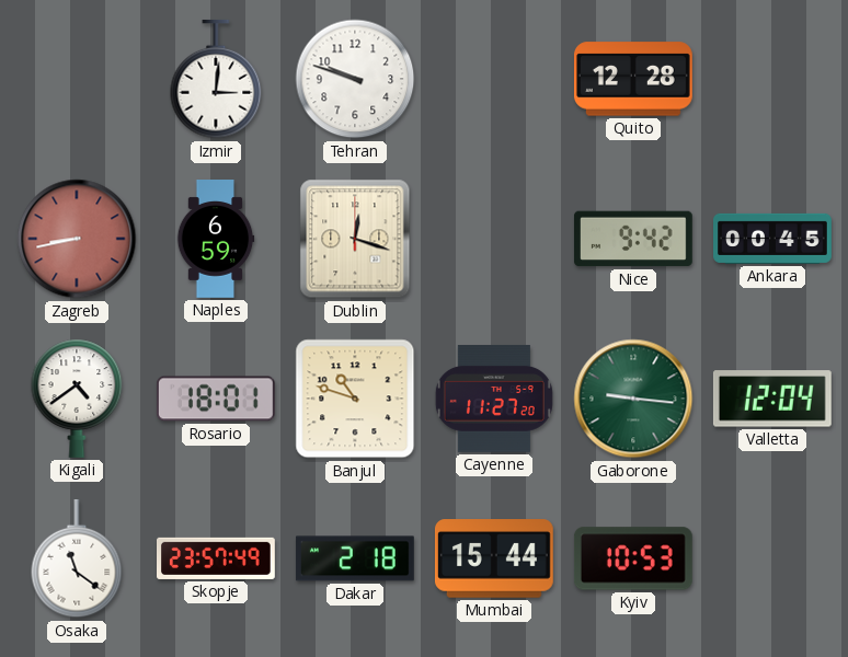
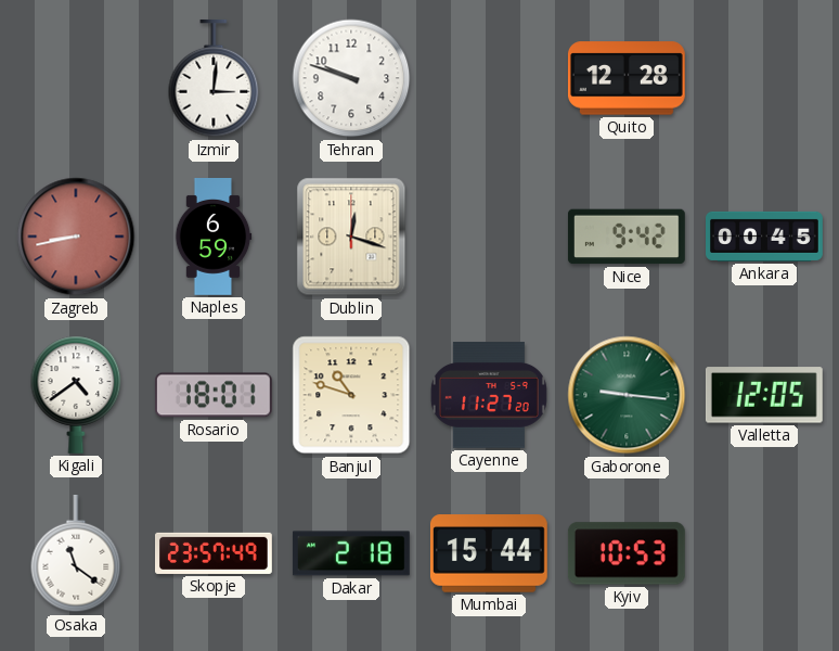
Valletta: 12:04 -> 12:05 (764, 395)
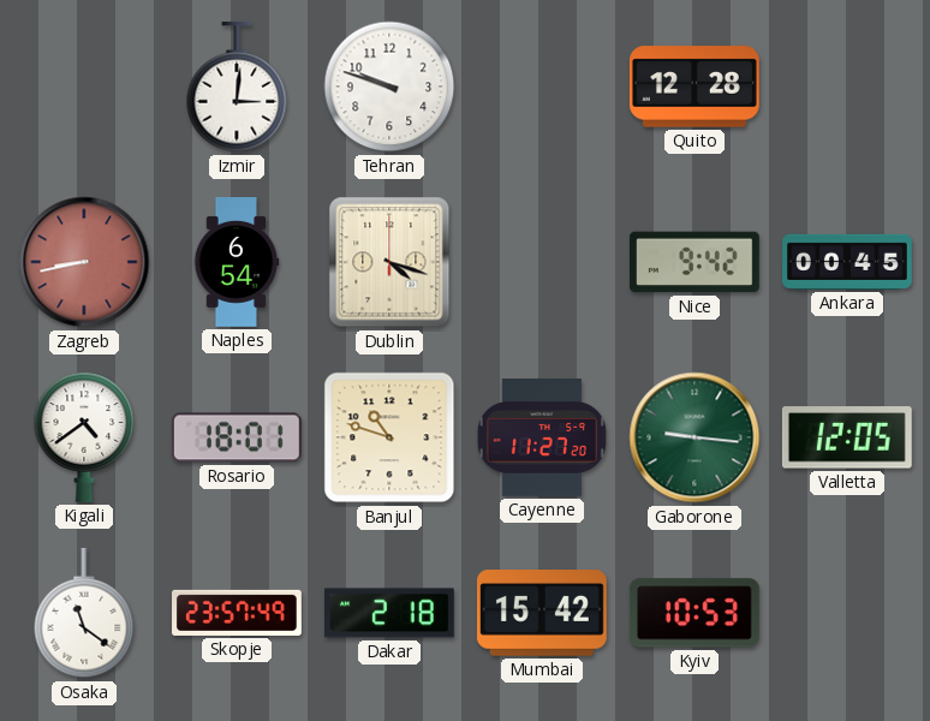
Naples: 6:59 -> 6:54 (237, 263)
Dublin: 12:18 -> 4:18 (389, 262)
Mumbai: 15:44 -> 15:42 (542, 613)
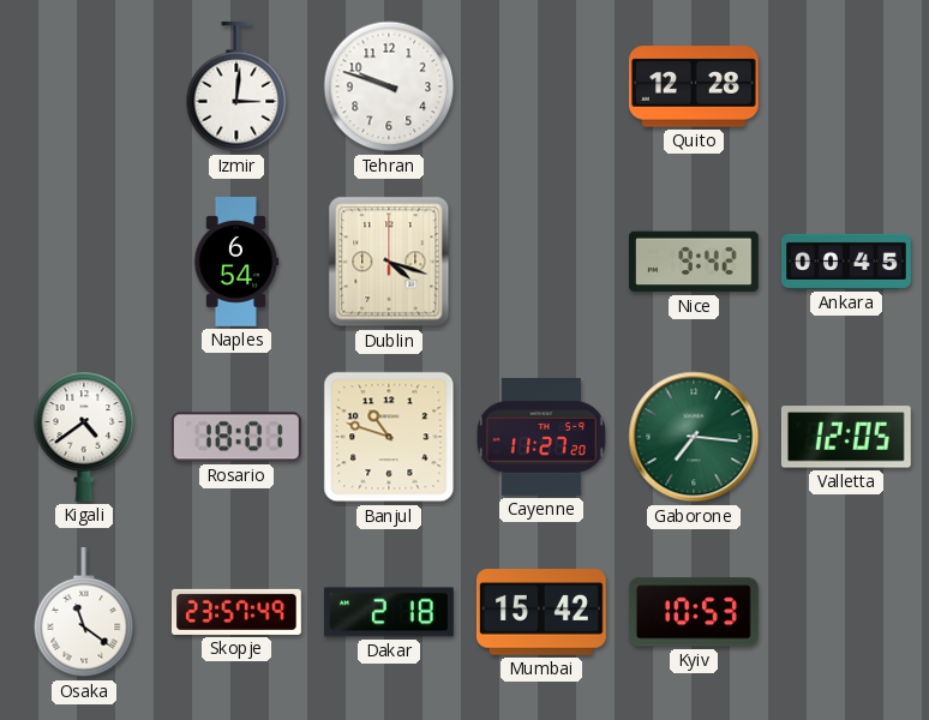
Zagreb: 8:43 -> none (84, 262)
Gaborone: 9:16 -> 7:16 (694, 437)
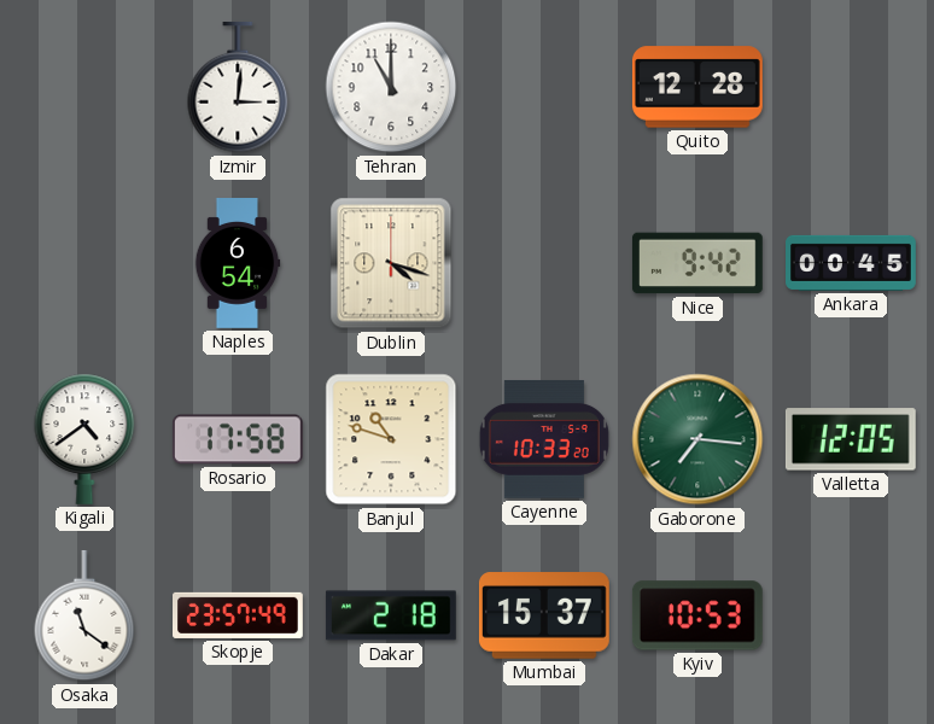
Tehran: 9:48 -> 11:00 (391, 87)
Rosario: 18:01 -> 17:58 (238, 439)
Cayenne: 11:27 -> 10:33 (544, 439)
Mumbai: 15:42 -> 15:37 (544, 615)
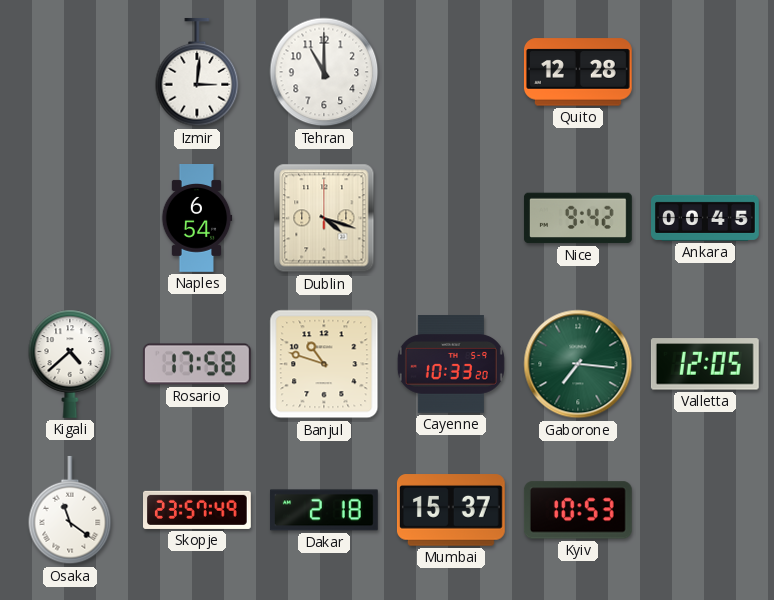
Kigali: 4:39 -> 4:38 (70, 364)
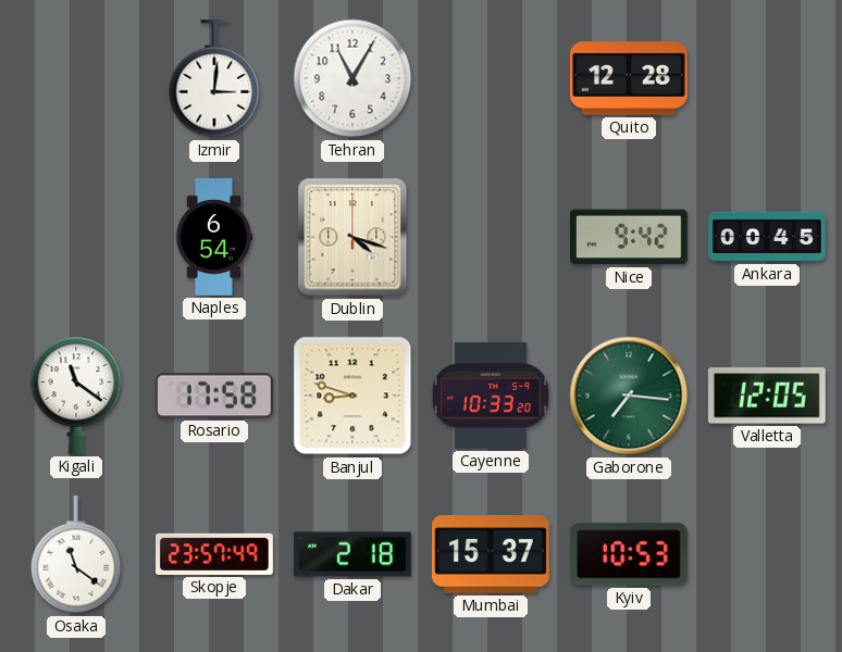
Tehran: 11:00 -> 11:05 (352, 78)
Kigali: 4:38 -> 11:21 (76, 396)
Banjul: 10:48 -> 8:48 (352, 396)
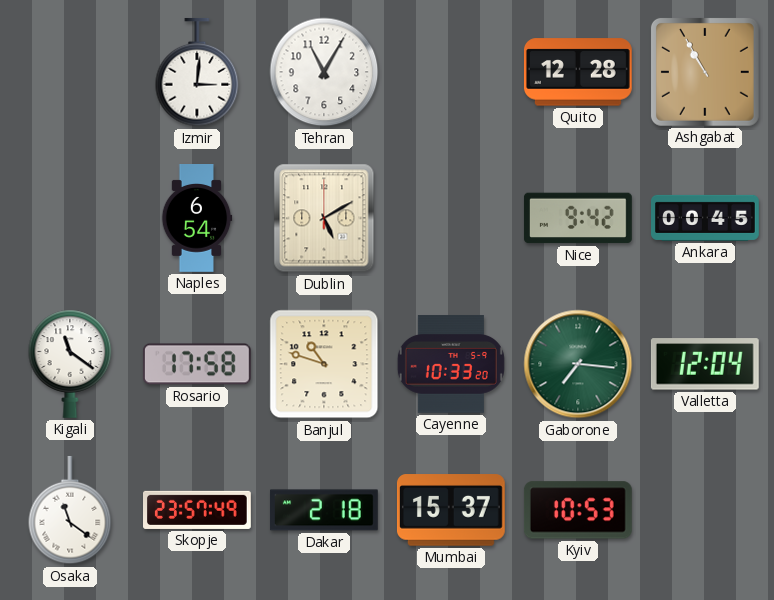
Ashgabat: none -> 10:55 (705, 72)
Dublin: 4:18 -> 5:10 (324, 218)
Banjul: 8:48 -> 10:48 (324, 364)
Valletta: 12:05 -> 12:04 (705, 364)
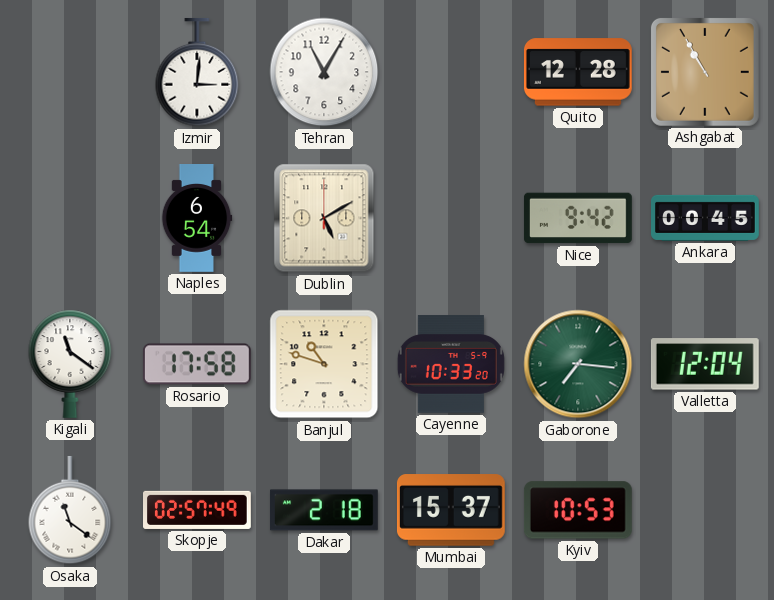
Skopje: 23:57 -> 02:57 (198, 510)
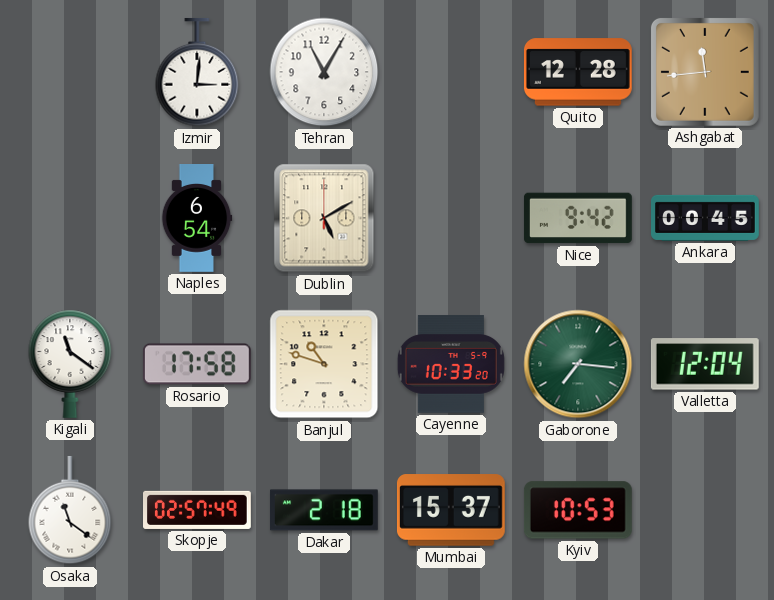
Ashgabat: 10:55 -> 11:44 (705, 72)
